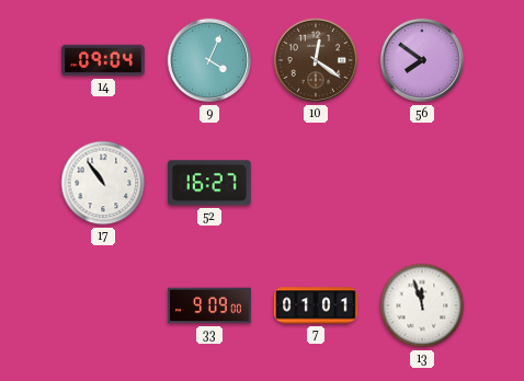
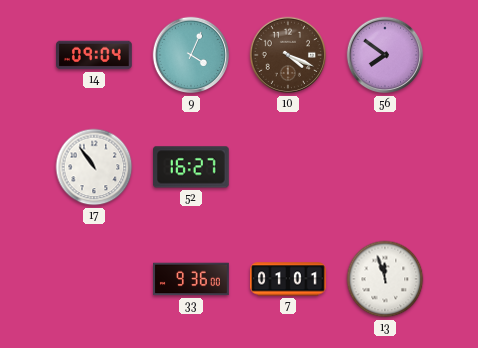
10: 12:21 -> 4:19 (288, 55)
33: 9:09 -> 9:36 (191, 279)
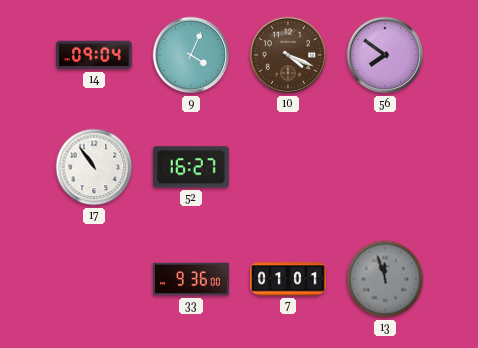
13 dial: white -> grey (385, 279)
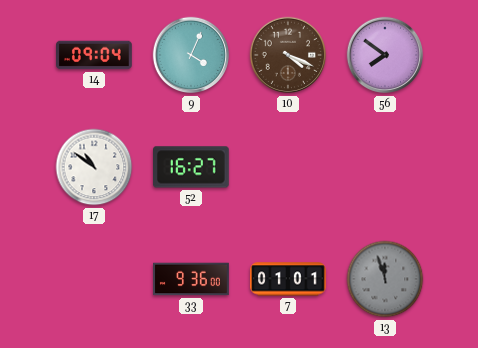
17: 10:54 -> 10:51 (94, 167)
